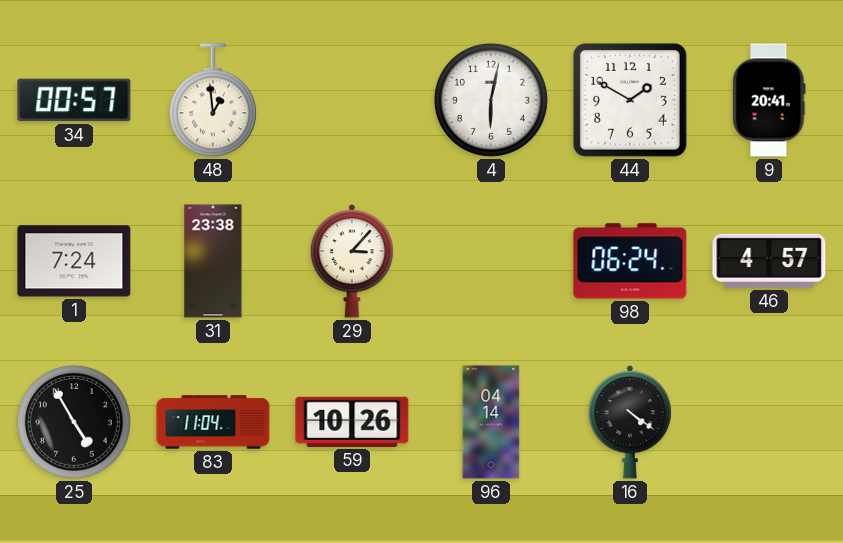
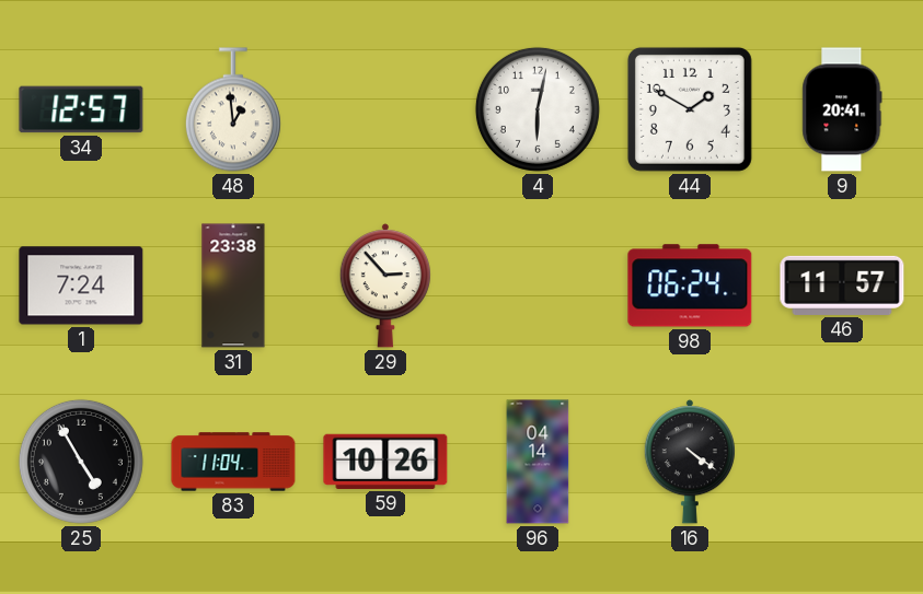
34: 00:57 -> 12:57 (81, 109)
29: 3:07 -> 2:53 (385, 286)
46: 4:57 -> 11:57 (842, 286)
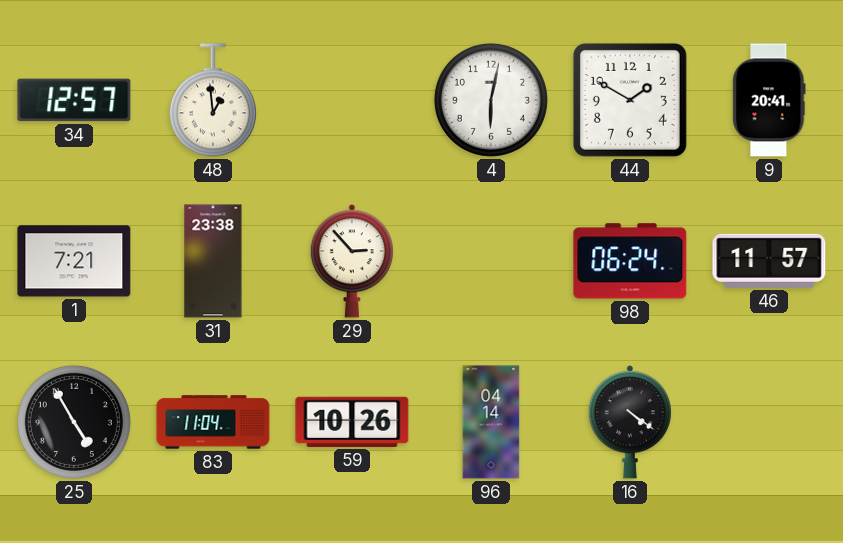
1: 7:24 -> 7:21 (74, 261)
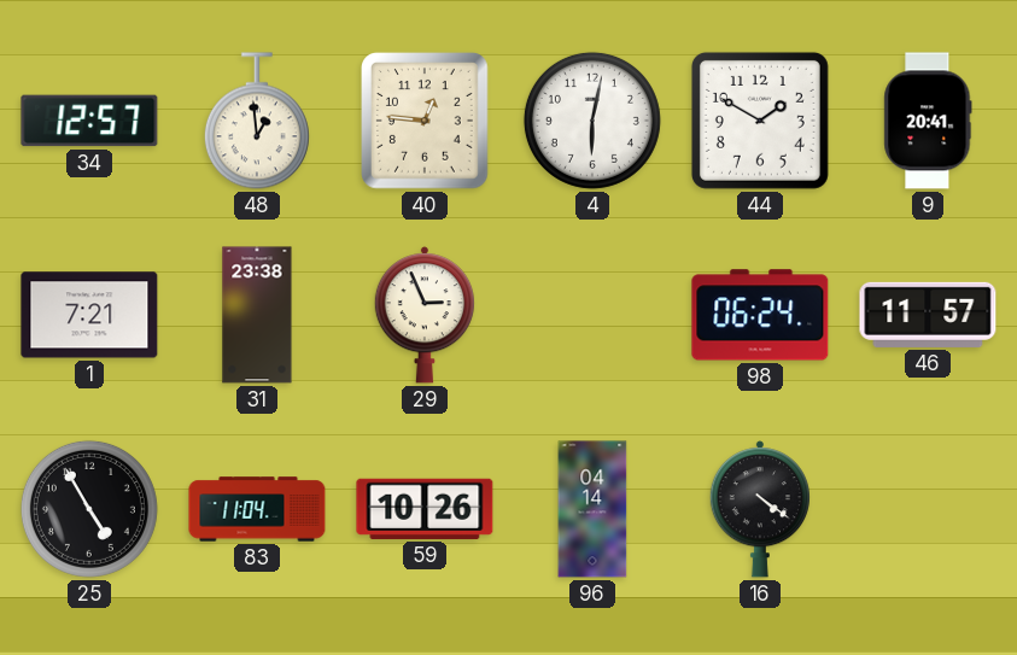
40: none -> 12:46 (426, 122)
29: 2:53 -> 2:56 (425, 315)
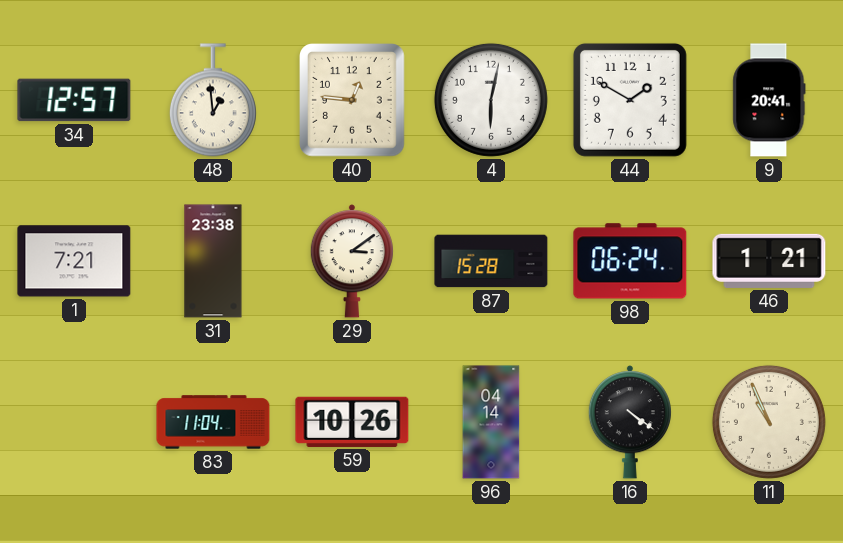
29: 2:56 -> 3:09 (352, 261)
87: none -> 15:28 (491, 261)
46: 11:57 -> 1:21 (769, 261)
25: 4:55 -> none (89, 509)
11: none -> 10:56 (769, 422)
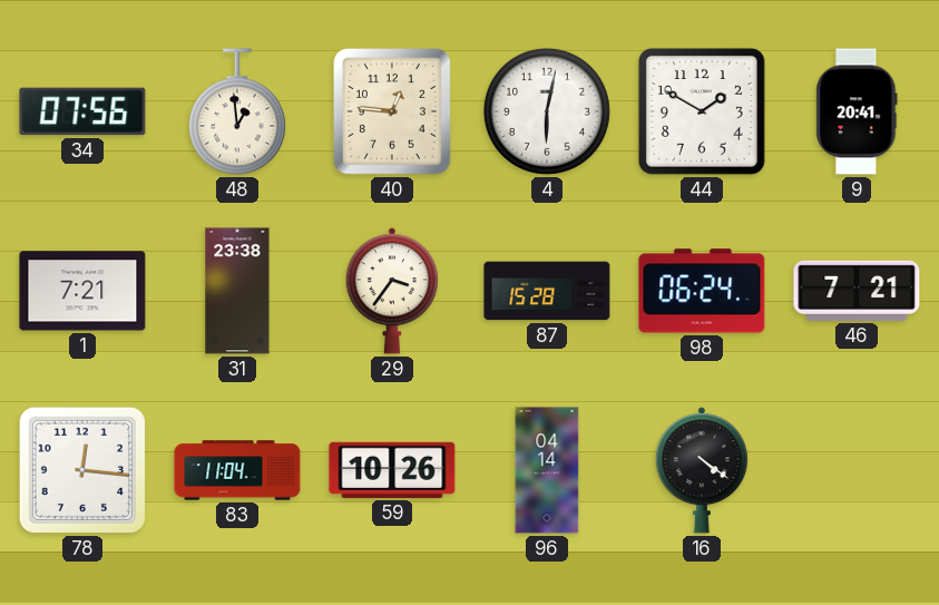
34: 12:57 -> 07:56 (82, 111)
29: 3:09 -> 3:36 (392, 291)
46: 1:21 -> 7:21 (857, 291)
78: none -> 12:16 (82, 470)
11: 10:56 -> none (769, 422)
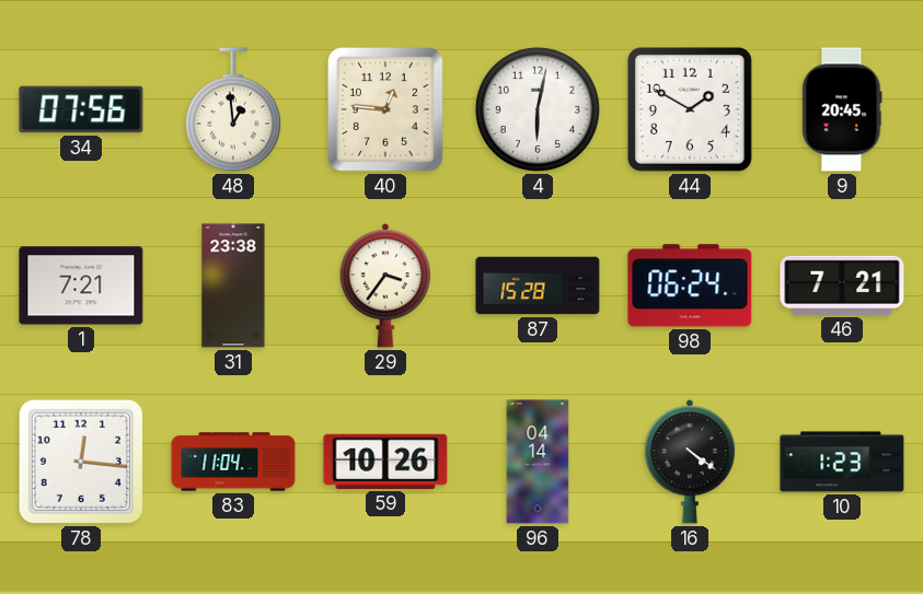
9: 20:41 -> 20:45 (842, 109)
10: none -> 1:23 (842, 462)
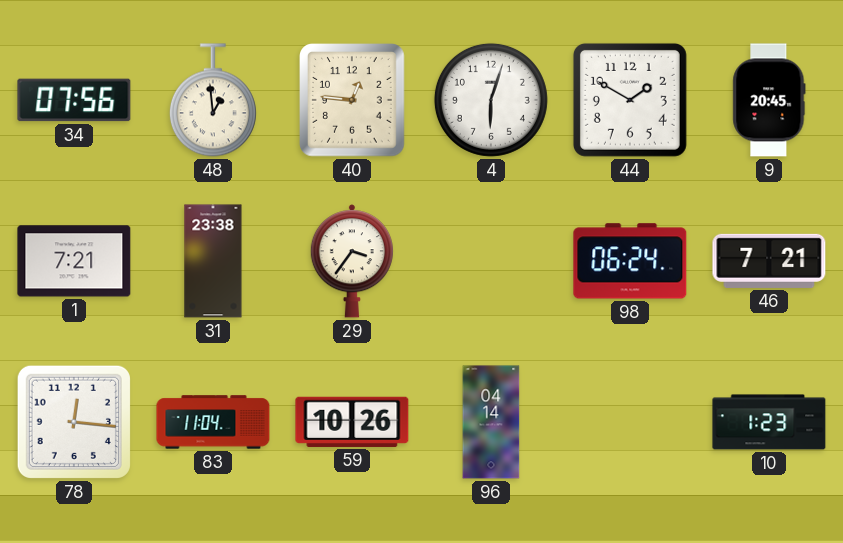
4: 6:02 -> 6:03 (491, 100)
87: 15:28 -> none (538, 286)
16: 4:21 -> none (690, 462)
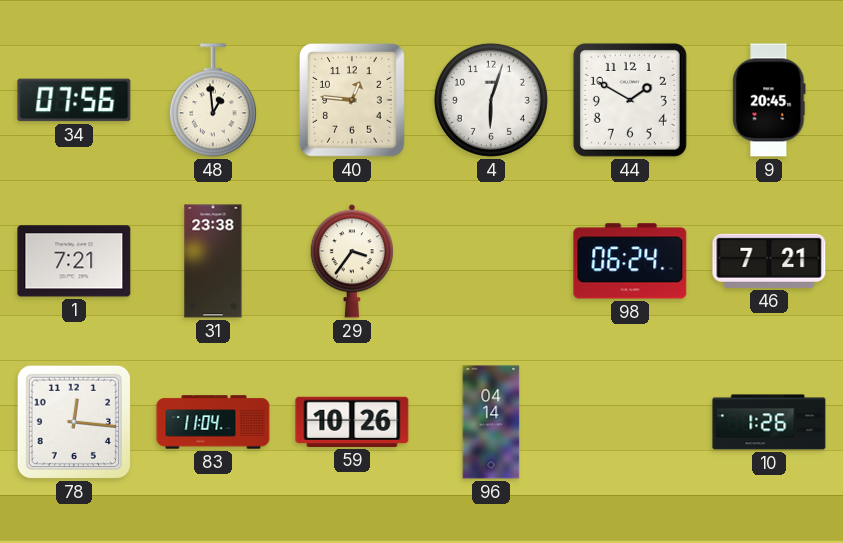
10: 1:23 -> 1:26 (769, 422)
